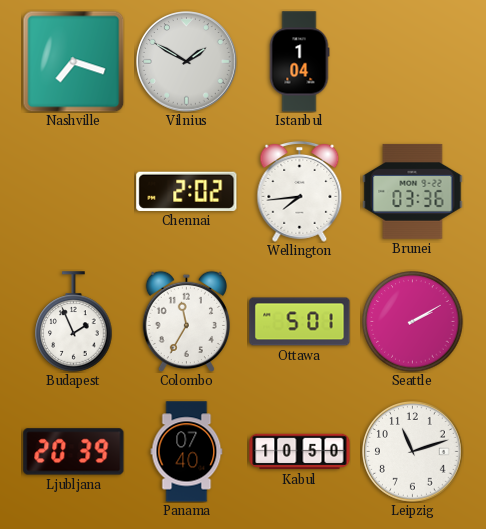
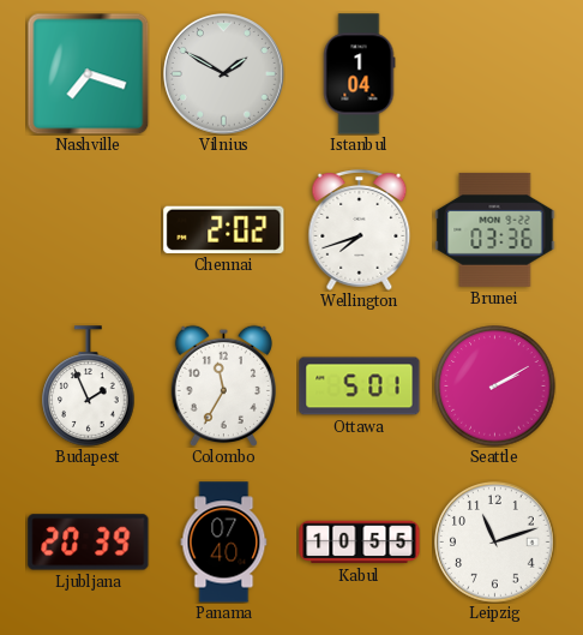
Wellington: 7:44 -> 7:42 (360, 229)
Kabul: 10:50 -> 10:55 (360, 543)
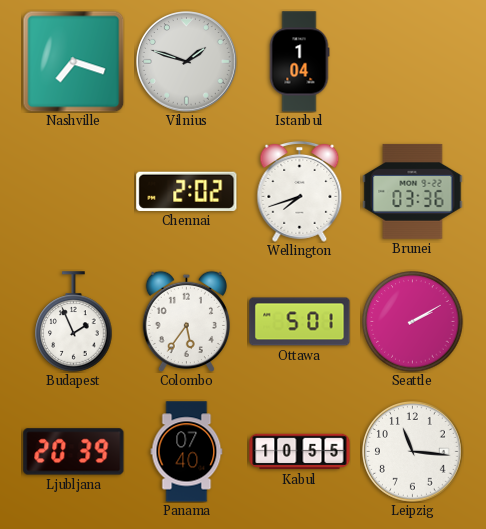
Vilnius: 1:50 -> 1:48 (187, 62)
Colombo: 11:35 -> 5:36 (186, 321)
Leipzig: 11:12 -> 11:16 (413, 452)
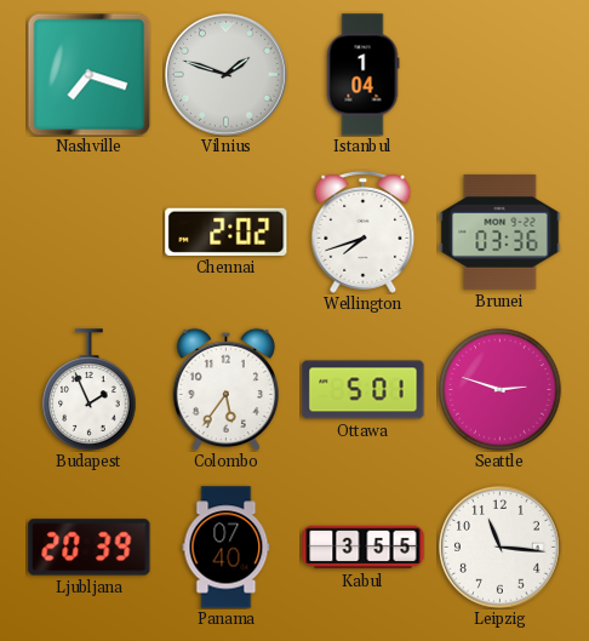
Seattle: 2:10 -> 2:48 (501, 390)
Kabul: 10:55 -> 3:55 (364, 548)
